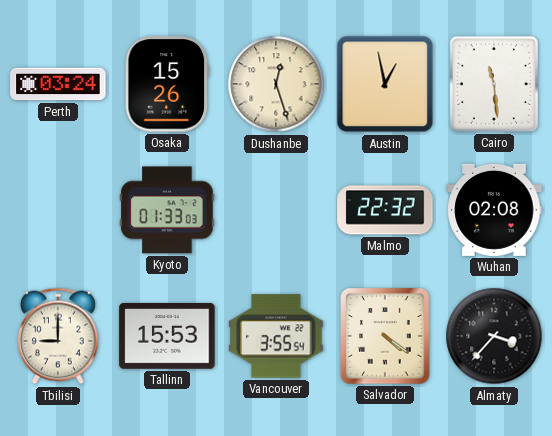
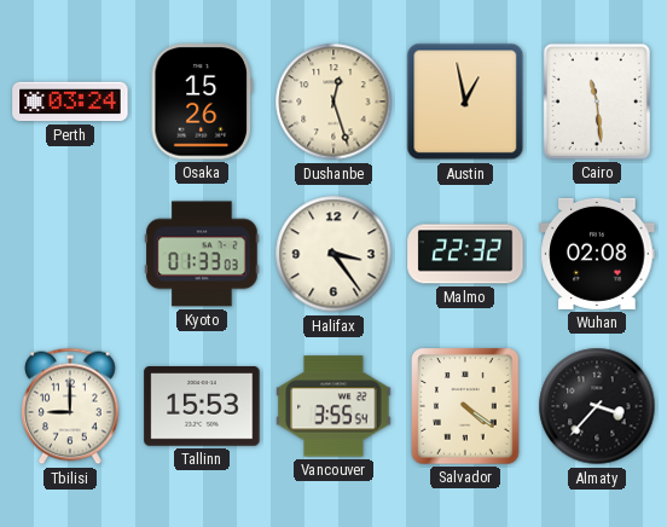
Halifax: none -> 3:24 (333, 254)
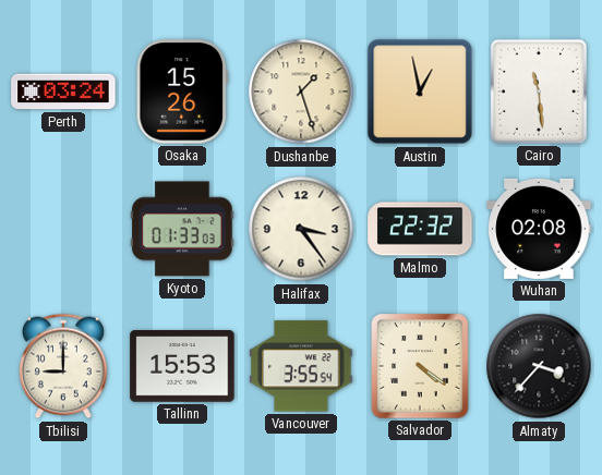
Dushanbe: 12:27 -> 1:27 (301, 92)
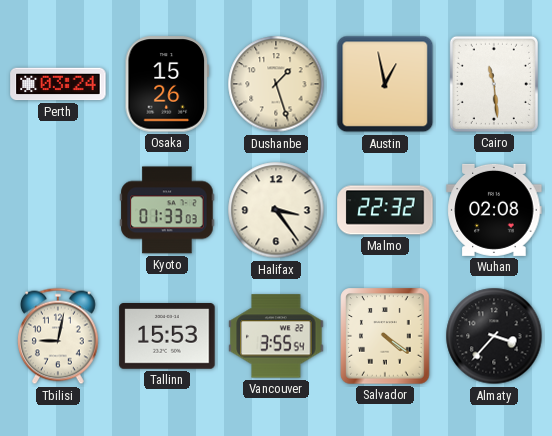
Tbilisi: 9:00 -> 9:02 (59, 336)
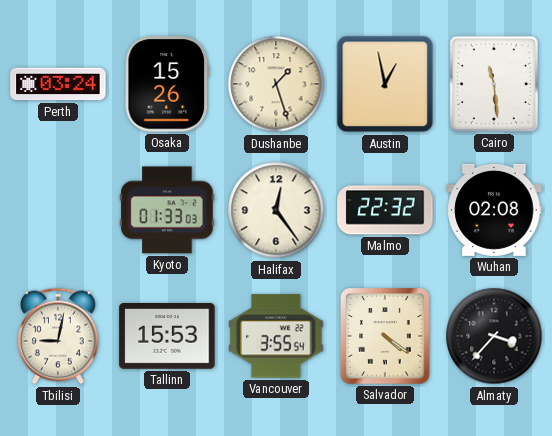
Halifax: 3:24 -> 12:24 (276, 210)
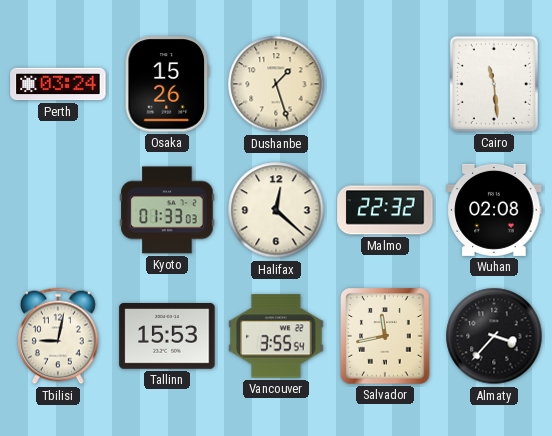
Austin: 12:58 -> none (385, 84)
Halifax: 12:24 -> 12:22 (276, 210)
Salvador: 4:21 -> 11:43 (385, 336)
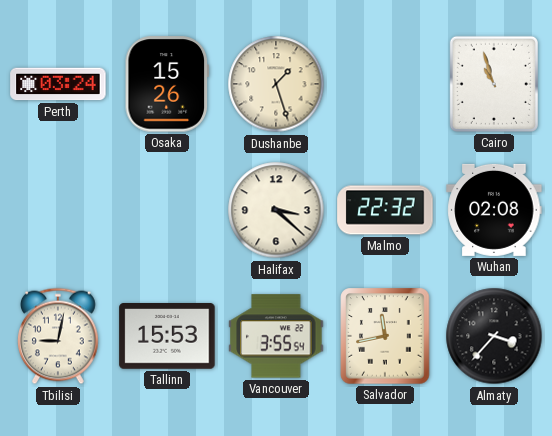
Cairo: 11:29 -> 10:57 (494, 84)
Kyoto: 01:33 -> none (167, 210)
Halifax: 12:22 -> 3:22 (276, 210)
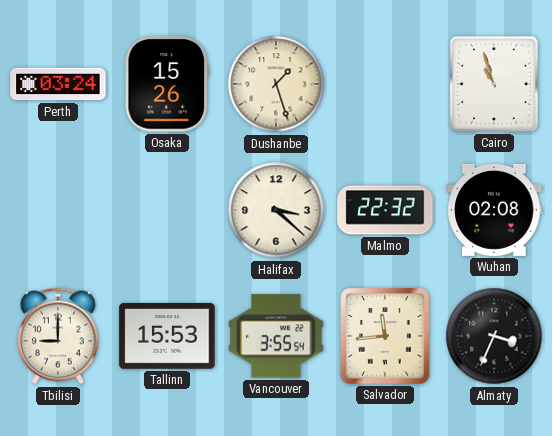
Tbilisi: 9:02 -> 9:00 (59, 336)
Salvador: 11:43 -> 11:44 (385, 336)
Almaty: 3:37 -> 3:34 (494, 336)
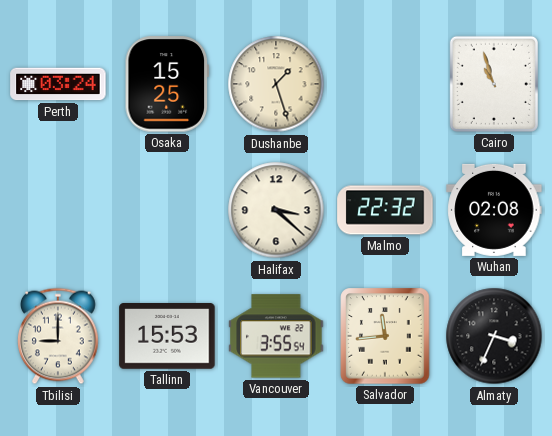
Osaka: 15:26 -> 15:25 (167, 84)
